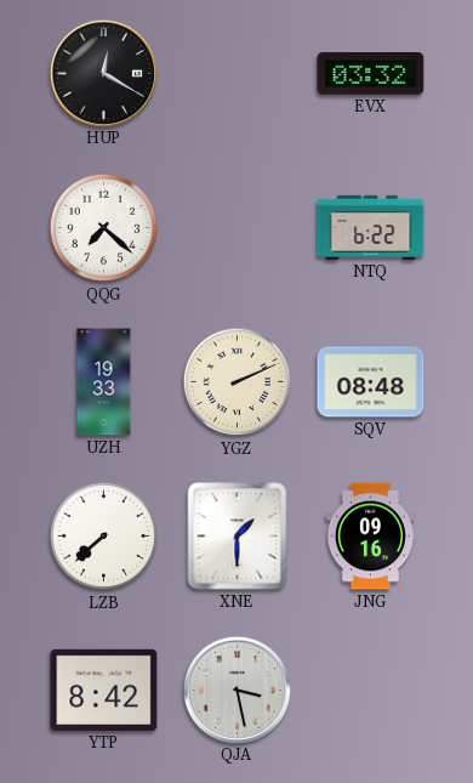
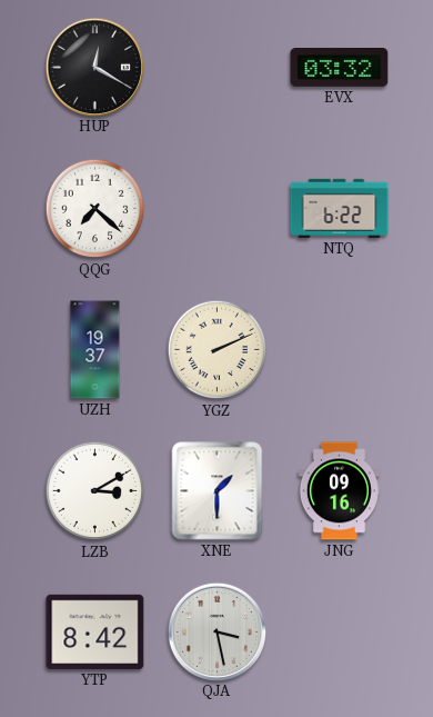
UZH: 19:33 -> 19:37 (95, 350)
SQV: 08:48 -> none (371, 382)
LZB: 7:38 -> 3:10 (95, 491)
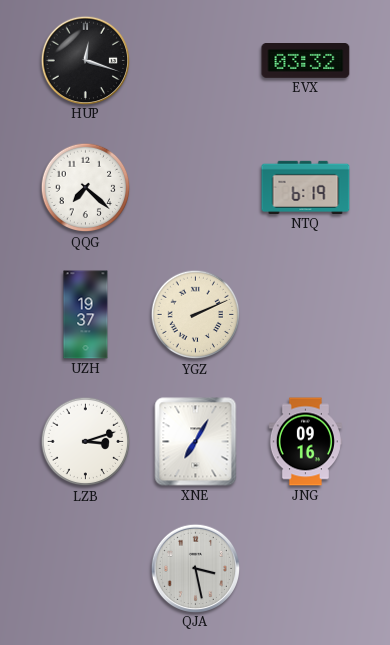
HUP: 12:20 -> 12:18 (85, 60)
NTQ: 6:22 -> 6:19 (306, 187)
LZB: 3:10 -> 3:12 (86, 442)
XNE: 1:30 -> 7:05 (196, 442)
YTP: 8:42 -> none (95, 631)
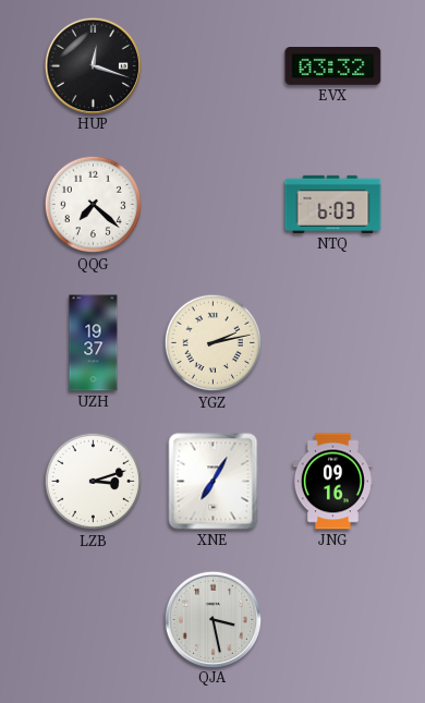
NTQ: 6:19 -> 6:03 (333, 204)
YGZ: 2:11 -> 2:13 (214, 343)
